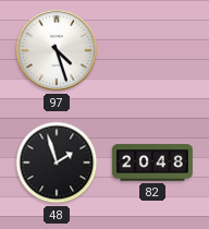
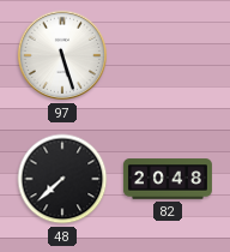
97: 4:27 -> 5:27 (62, 55)
48: 1:57 -> 7:38 (62, 179)
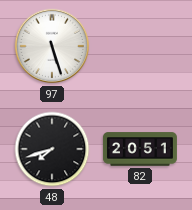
48: 7:38 -> 7:42 (52, 149)
82: 20:48 -> 20:51 (140, 149)
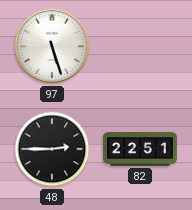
48: 7:42 -> 2:45 (52, 149)
82: 20:51 -> 22:51 (140, 149)
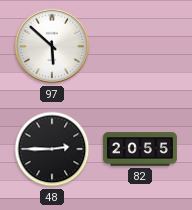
97: 5:27 -> 5:52 (52, 46)
82: 22:51 -> 20:55 (140, 149)
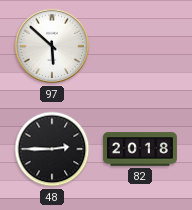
82: 20:55 -> 20:18 (140, 149)
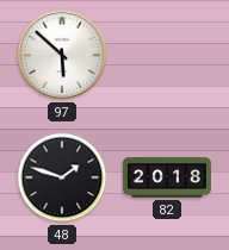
48: 2:45 -> 1:48 (62, 177)
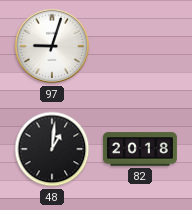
97: 5:52 -> 9:03 (52, 46)
48: 1:48 -> 1:01 (52, 149)
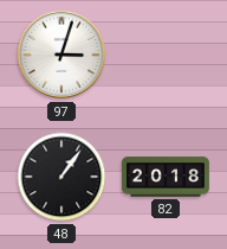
97: 9:03 -> 3:03 (61, 55)
48: 1:01 -> 1:06 (61, 177)
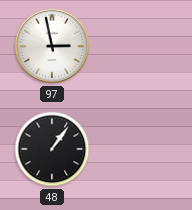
97: 3:03 -> 2:58 (52, 46)
82: 20:18 -> none (166, 177)
